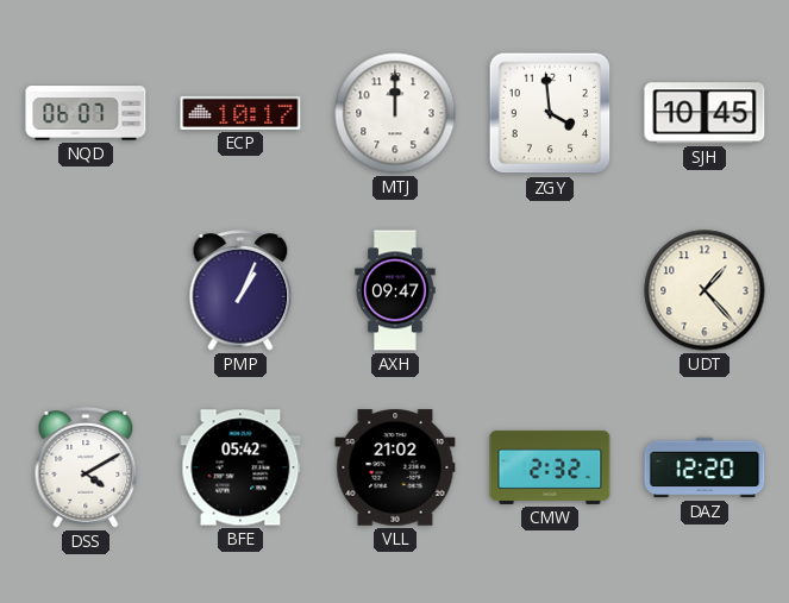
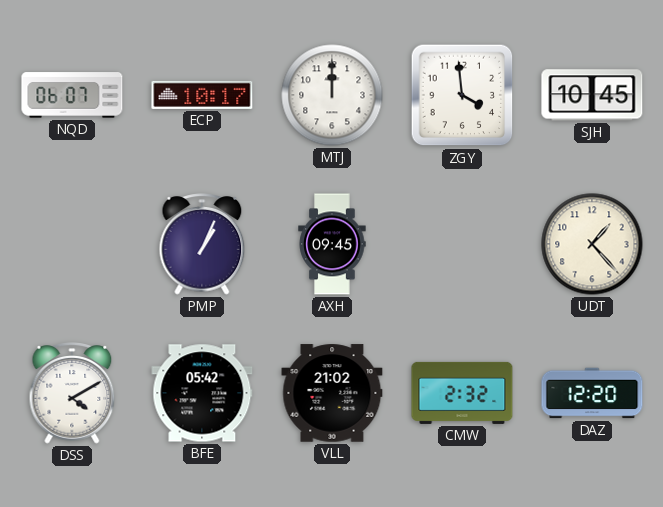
AXH: 09:47 -> 09:45 (332, 244)
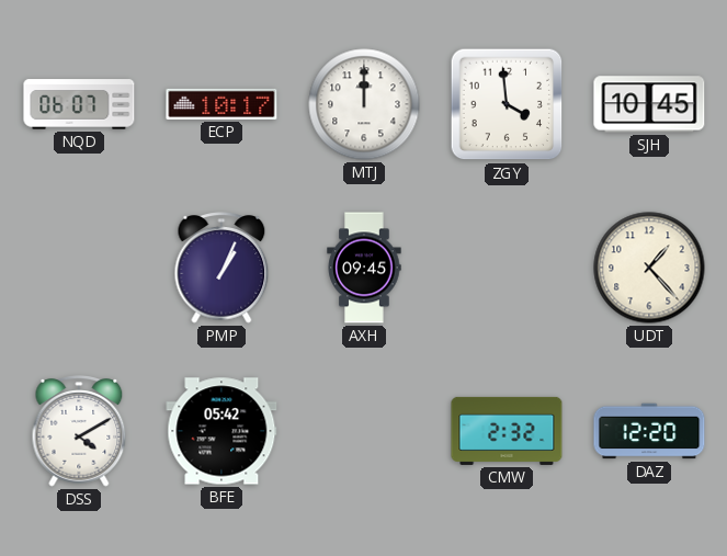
VLL: 21:02 -> none (332, 393)
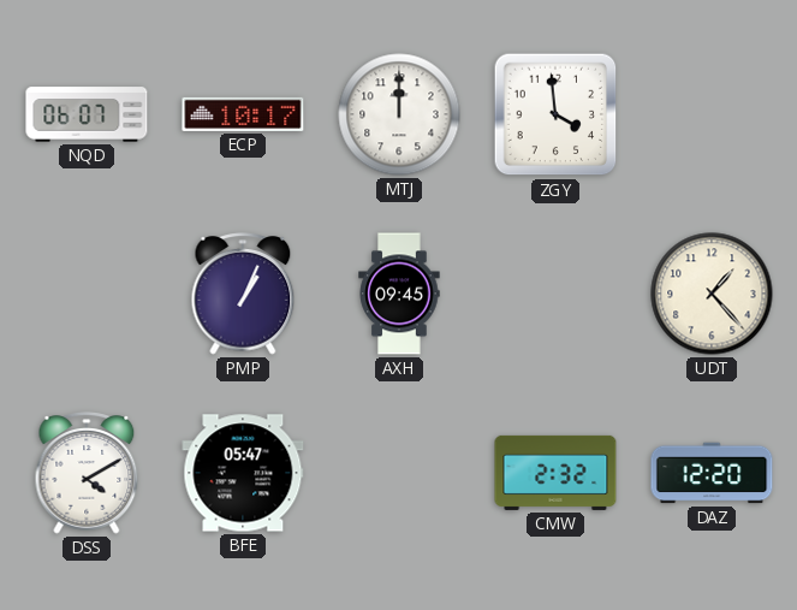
SJH: 10:45 -> none (649, 104)
BFE: 05:42 -> 05:47 (243, 473)
